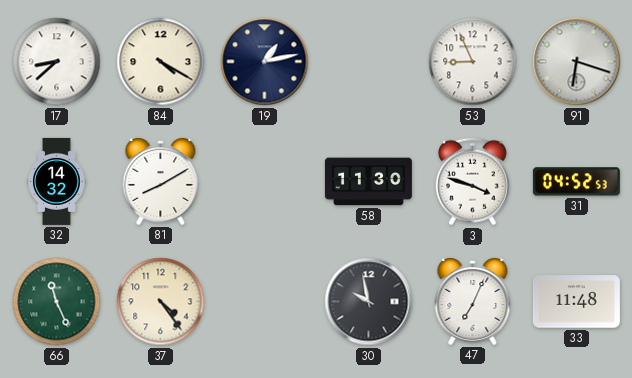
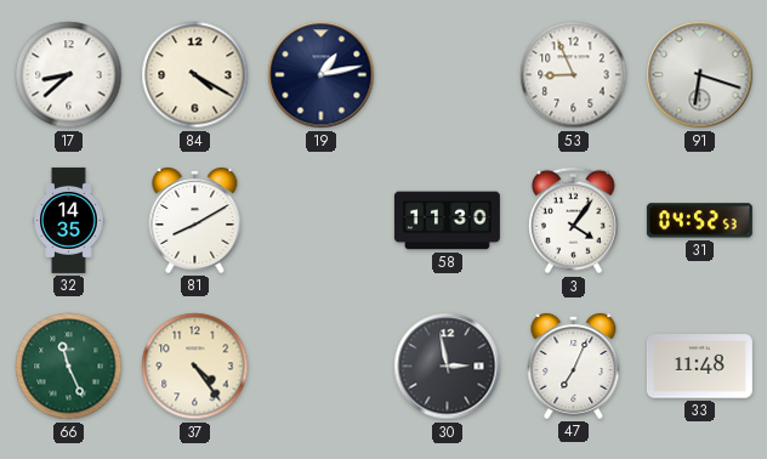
32: 14:32 -> 14:35 (69, 220)
3: 3:48 -> 4:06 (574, 221)
30: 9:58 -> 2:58 (448, 367)
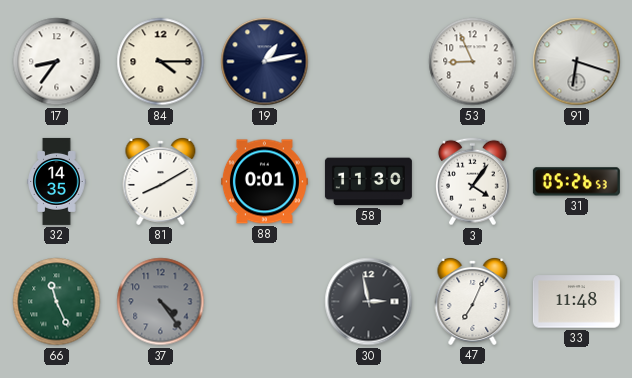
17: 8:38 -> 8:36 (57, 62)
84: 4:20 -> 4:15 (161, 62)
88: none -> 0:01 (264, 182)
31: 04:52 -> 05:26 (576, 182)
37 dial: cream -> grey (161, 302)
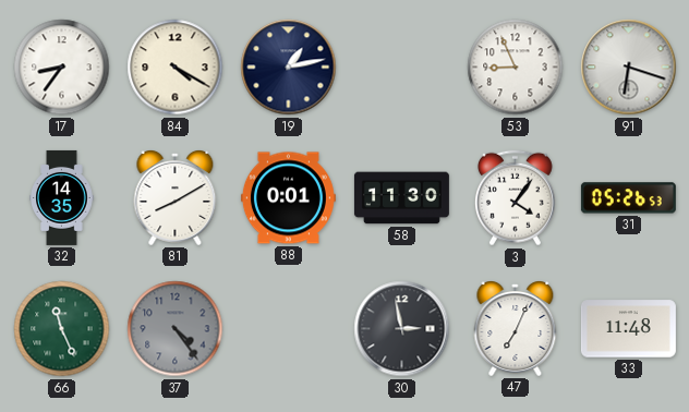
84: 4:15 -> 4:20 (176, 68)
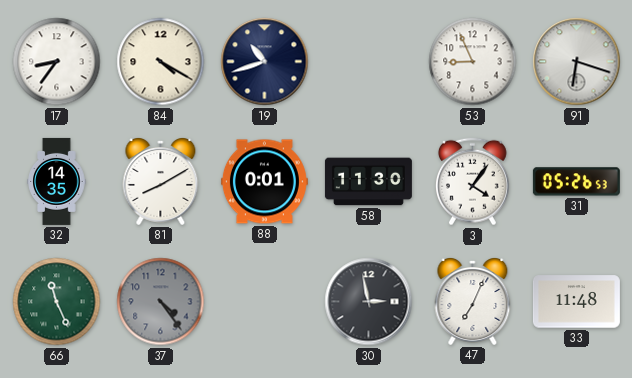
19: 1:13 -> 10:42 (265, 62)
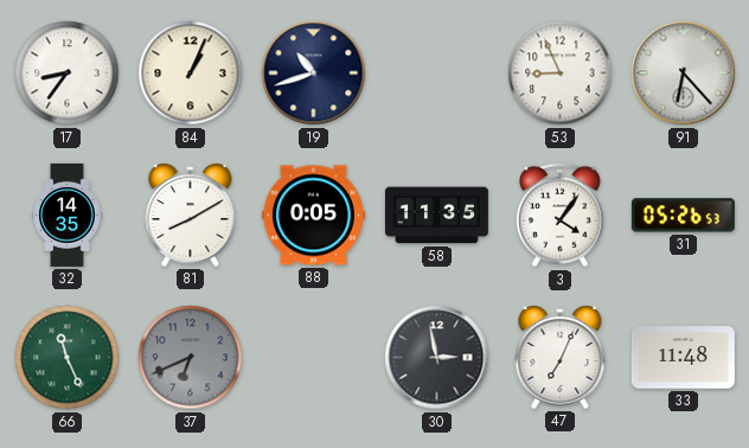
84: 4:20 -> 1:04 (191, 73)
91: 6:18 -> 6:23 (684, 73)
88: 0:01 -> 0:05 (313, 216)
58: 11:30 -> 11:35 (436, 216)
37: 4:24 -> 6:41 (191, 358)
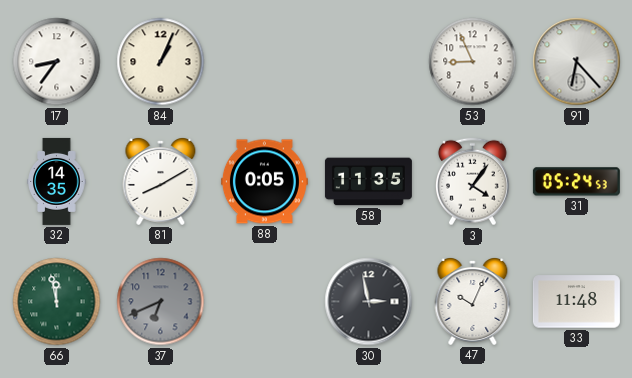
19: 10:42 -> none (314, 73)
31: 05:26 -> 05:24 (576, 182)
66: 11:26 -> 11:58 (57, 302)
47: 7:04 -> 10:04 (473, 302)
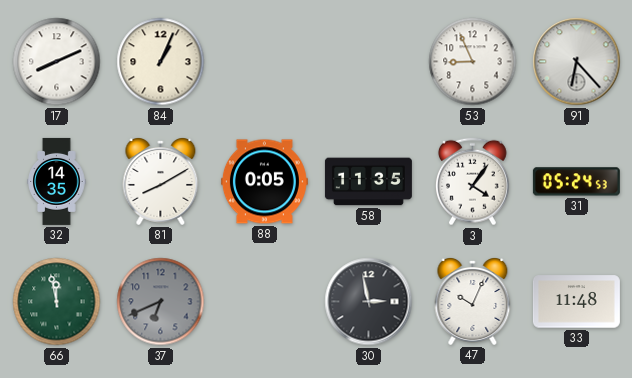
17: 8:36 -> 8:11 (57, 62)
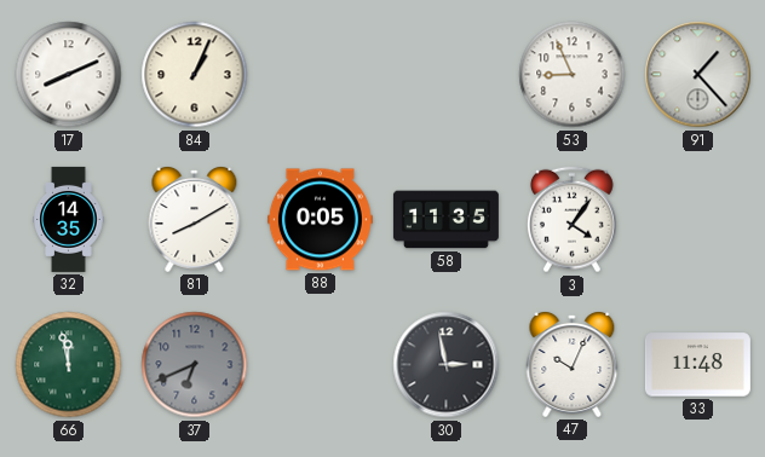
91: 6:23 -> 1:23 (698, 75)
31: 05:24 -> none (576, 182)
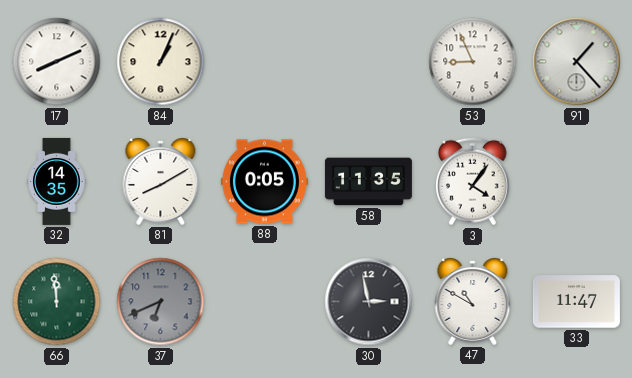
66: 11:58 -> 11:59 (57, 302)
47: 10:04 -> 10:50 (473, 302)
33: 11:48 -> 11:47 (576, 302)
